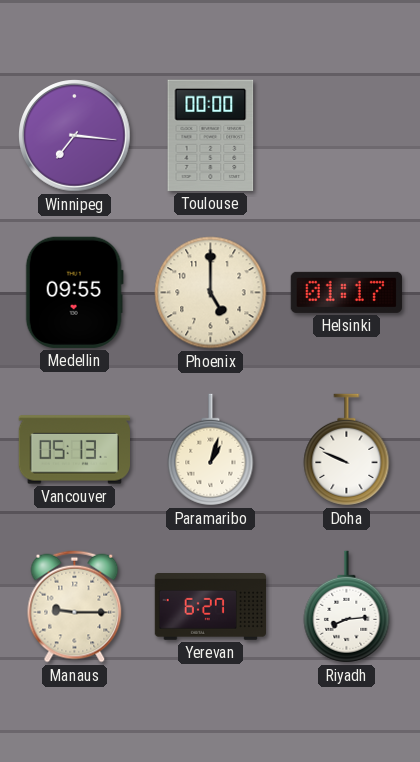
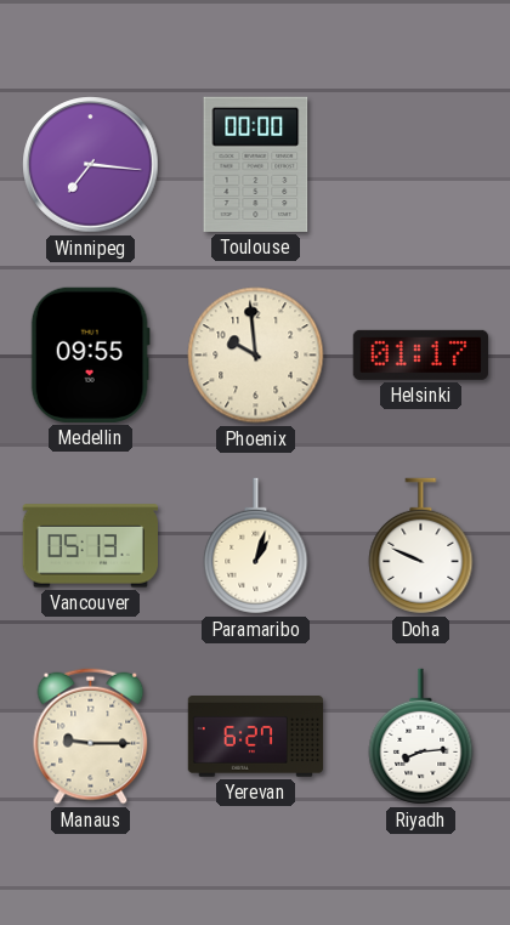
Phoenix: 5:00 -> 9:59 (256, 356)
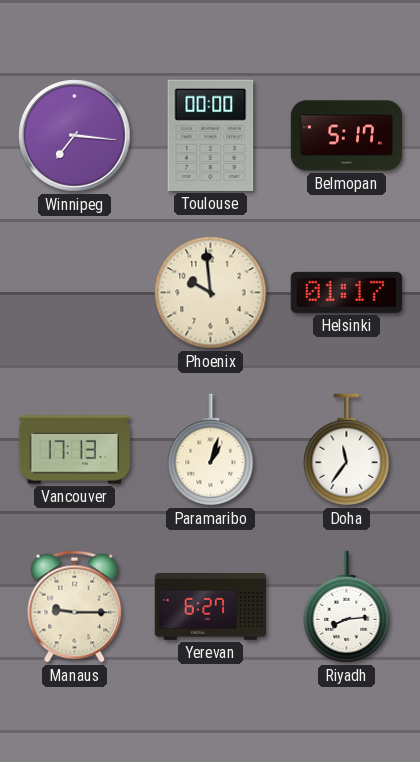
Belmopan: none -> 5:17 (347, 136)
Medellin: 09:55 -> none (90, 354)
Vancouver: 05:13 -> 17:13 (74, 450)
Doha: 9:49 -> 11:36 (347, 450)
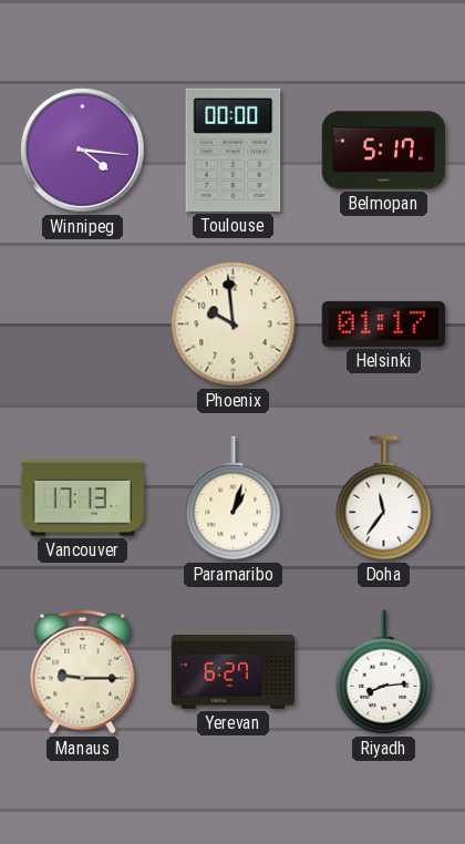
Winnipeg: 7:16 -> 4:16 (83, 151)
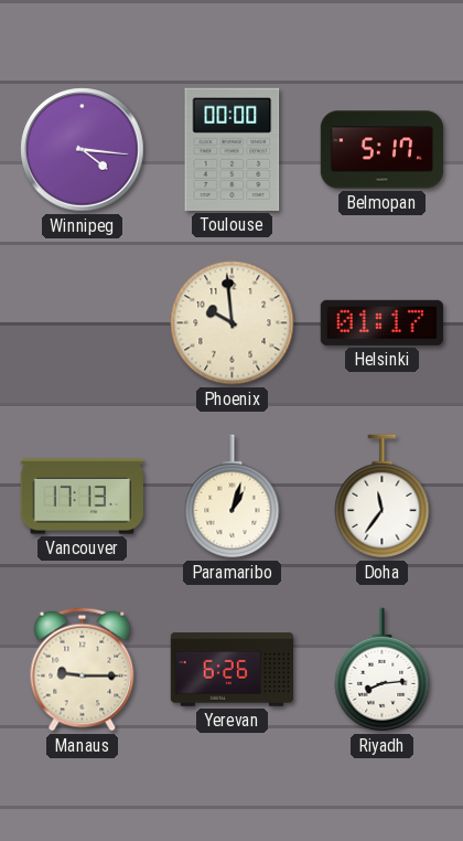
Yerevan: 6:27 -> 6:26 (232, 670)
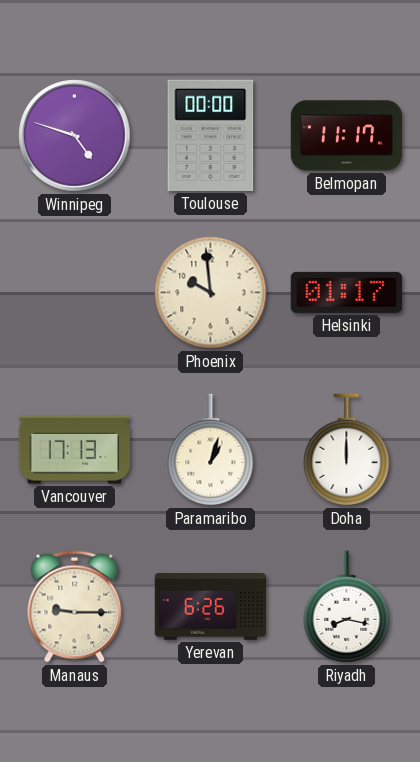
Winnipeg: 4:16 -> 4:48 (75, 136)
Belmopan: 5:17 -> 11:17 (347, 136)
Doha: 11:36 -> 12:00 (347, 450)
Riyadh: 8:14 -> 8:17 (347, 607)
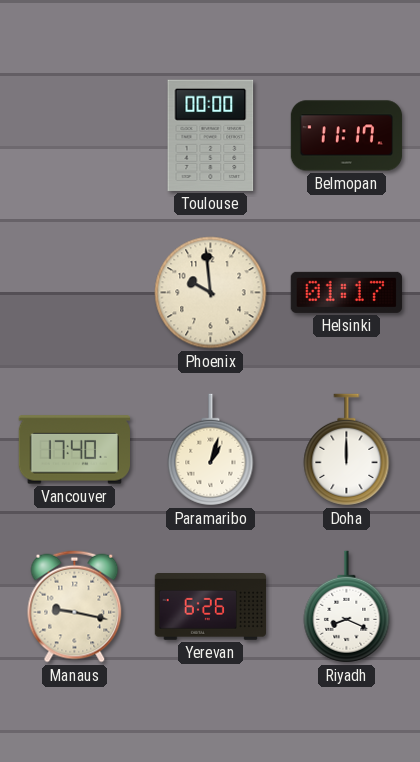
Winnipeg: 4:48 -> none (75, 136)
Vancouver: 17:13 -> 17:40 (74, 450)
Manaus: 9:15 -> 9:17 (75, 607)
Riyadh: 8:17 -> 8:19 (347, 607)
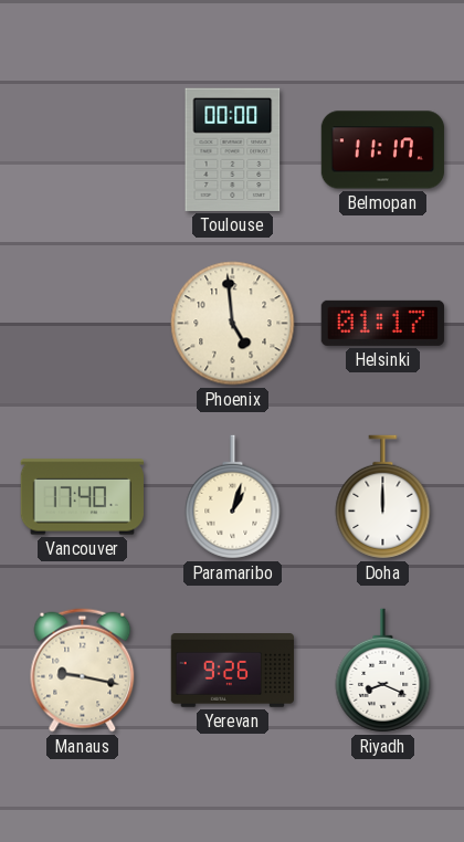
Phoenix: 9:59 -> 4:59 (233, 324)
Yerevan: 6:26 -> 9:26 (232, 671)
